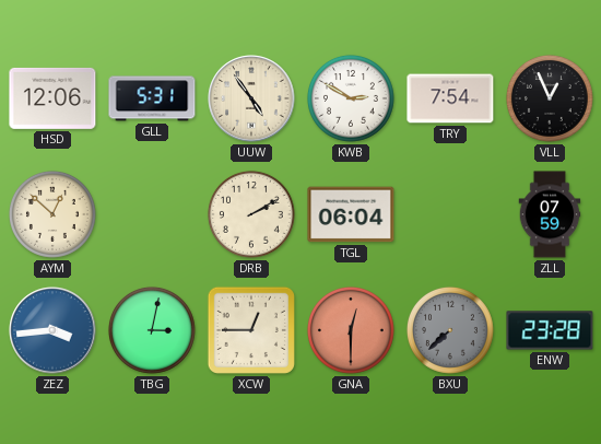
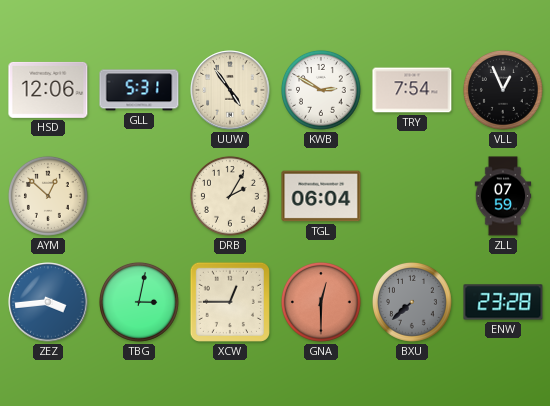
DRB: 2:10 -> 2:05 (230, 196)
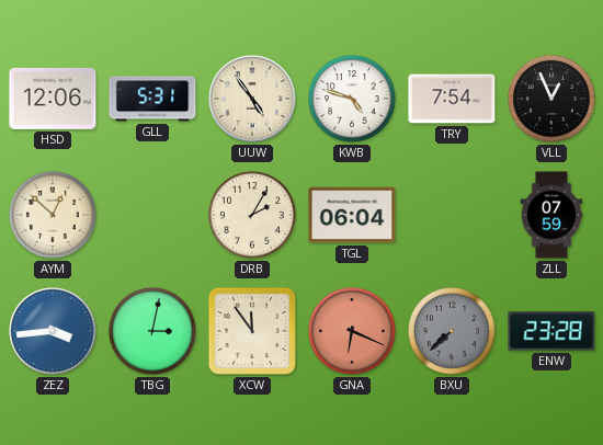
KWB: 2:50 -> 4:48 (352, 99)
XCW: 12:45 -> 11:54 (252, 331)
GNA: 12:30 -> 6:19 (352, 331)
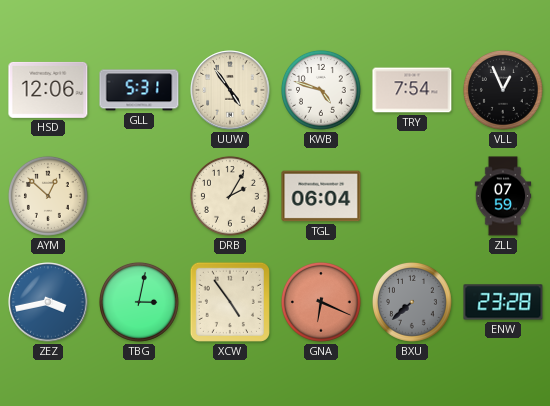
ZEZ: 3:44 -> 3:43 (48, 302)
XCW: 11:54 -> 4:54 (230, 302)
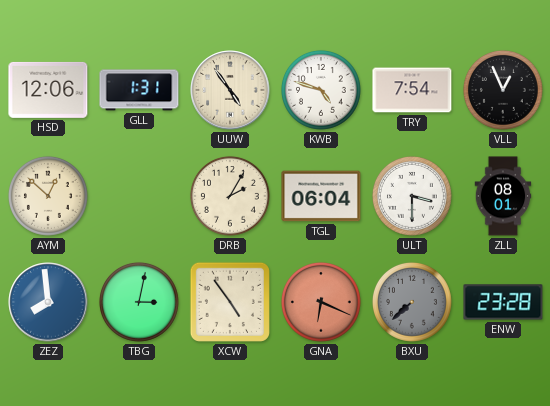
GLL: 5:31 -> 1:31 (139, 90)
ULT: none -> 3:30 (412, 196)
ZLL: 07:59 -> 08:01 (503, 196)
ZEZ: 3:43 -> 7:59 (48, 302)
